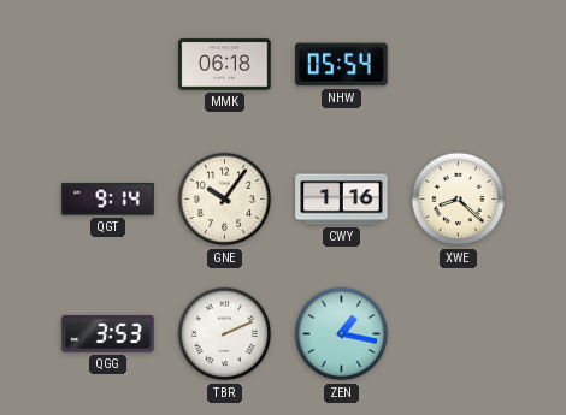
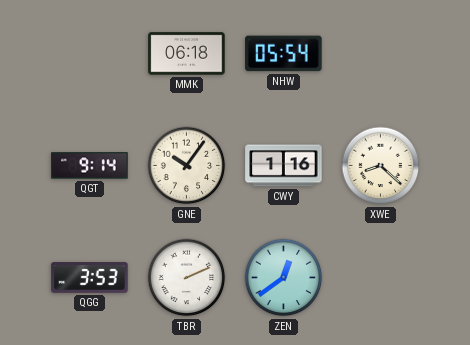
ZEN: 1:17 -> 12:39 (284, 278)
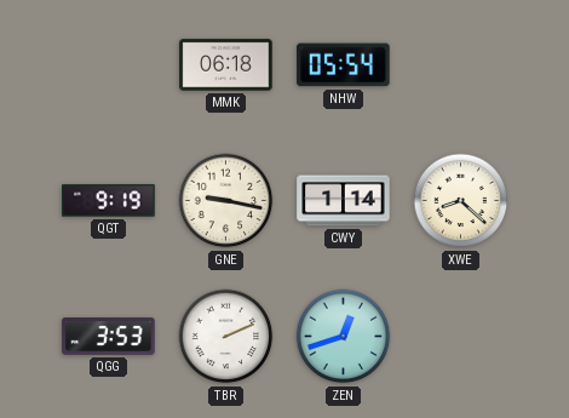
QGT: 9:14 -> 9:19 (109, 201)
GNE: 10:06 -> 9:17 (226, 201)
CWY: 1:16 -> 1:14 (344, 201)
ZEN: 12:39 -> 12:42 (344, 337)
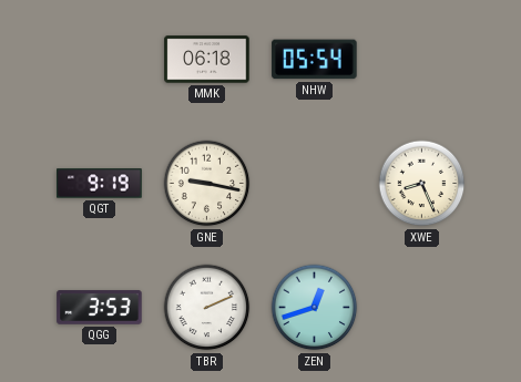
CWY: 1:14 -> none (344, 201)
XWE: 8:22 -> 8:26 (422, 184)
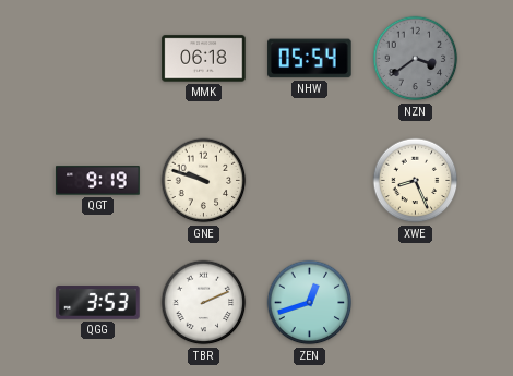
NZN: none -> 3:39 (416, 59)
GNE: 9:17 -> 9:48 (204, 181)
